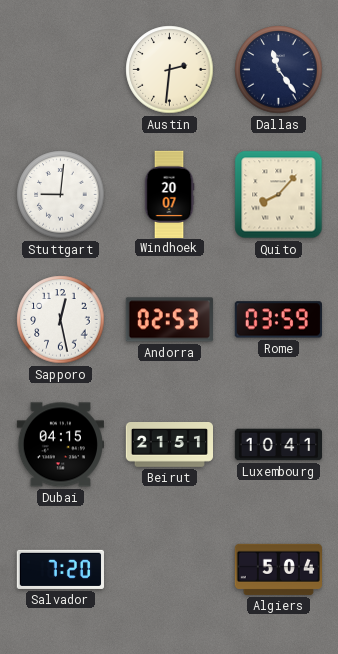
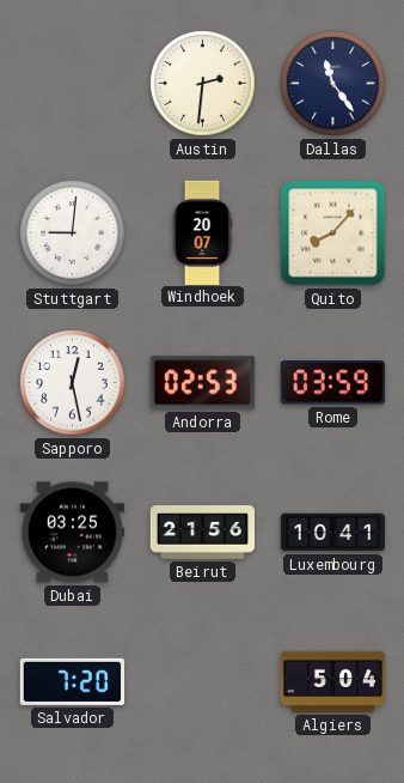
Dubai: 04:15 -> 03:25 (72, 533)
Beirut: 21:51 -> 21:56 (202, 533)
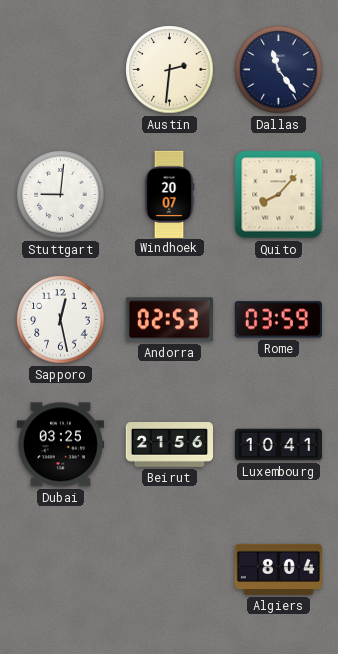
Salvador: 7:20 -> none (72, 681)
Algiers: 5:04 -> 8:04 (278, 569)
